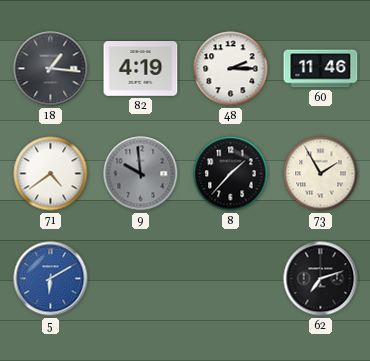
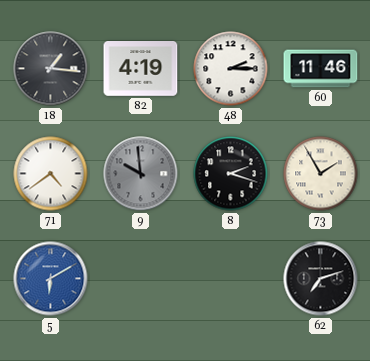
8: 1:37 -> 2:18 (231, 174)
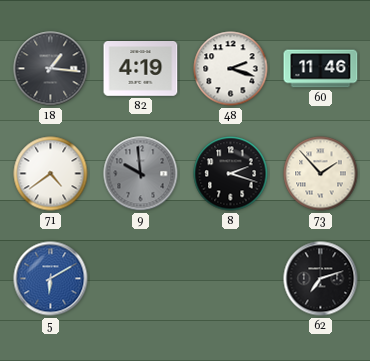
48: 2:15 -> 2:18 (231, 69)
73: 1:55 -> 1:53 (321, 174)
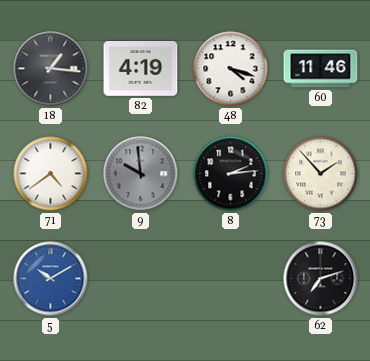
48: 2:18 -> 4:18 (231, 69)
8: 2:18 -> 2:14 (231, 174)
5: 6:10 -> 10:10 (51, 279)
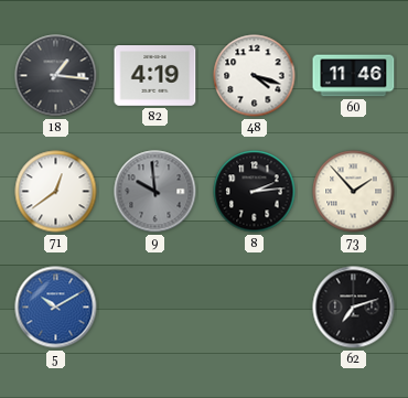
71: 4:39 -> 12:39 (56, 192)
